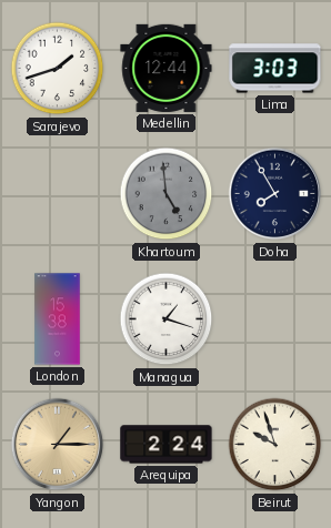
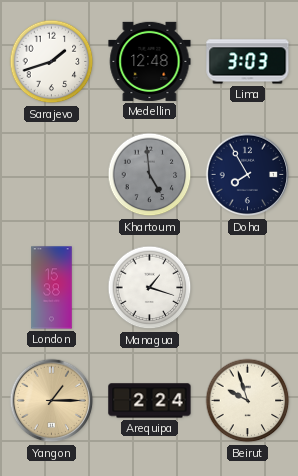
Medellin: 12:44 -> 12:48 (150, 61)
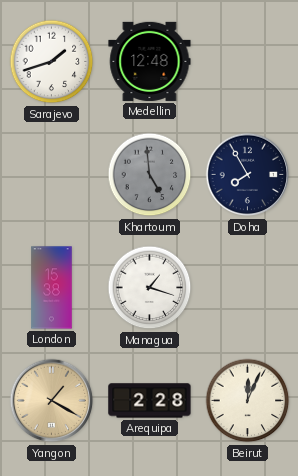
Lima: 3:03 -> none (248, 62)
Yangon: 1:15 -> 1:20 (52, 401)
Arequipa: 2:24 -> 2:28 (150, 401)
Beirut: 9:57 -> 12:04 (248, 401)
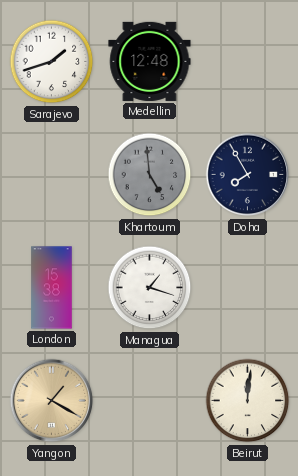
Arequipa: 2:28 -> none (150, 401)
Beirut: 12:04 -> 12:01 (248, 401)
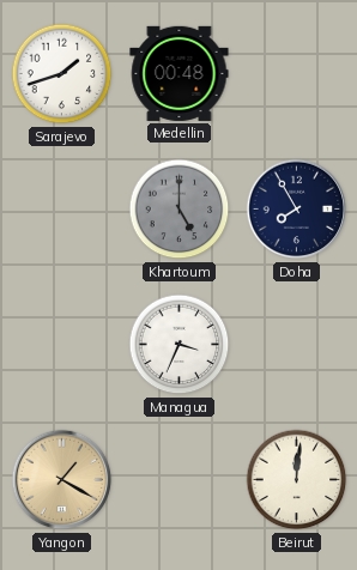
Medellin: 12:48 -> 00:48 (180, 73)
Khartoum: 4:59 -> 5:00 (180, 210)
London: 15:38 -> none (52, 288)
Managua: 1:18 -> 3:34 (180, 345)
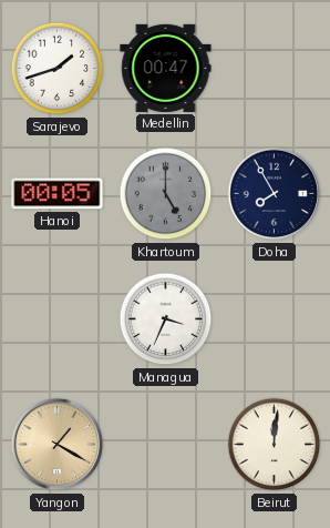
Medellin: 00:48 -> 00:47 (166, 68)
Hanoi: none -> 00:05 (58, 194)
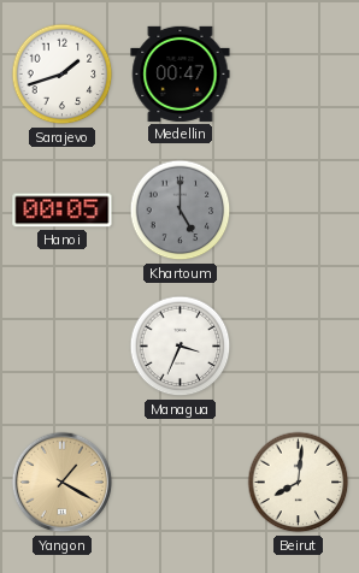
Doha: 7:55 -> none (275, 194)
Beirut: 12:01 -> 8:01 (299, 483)
